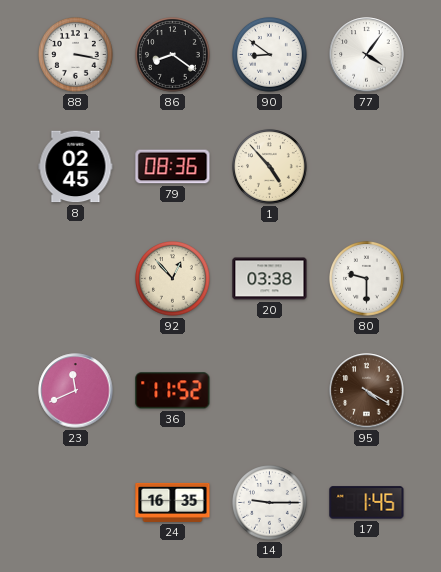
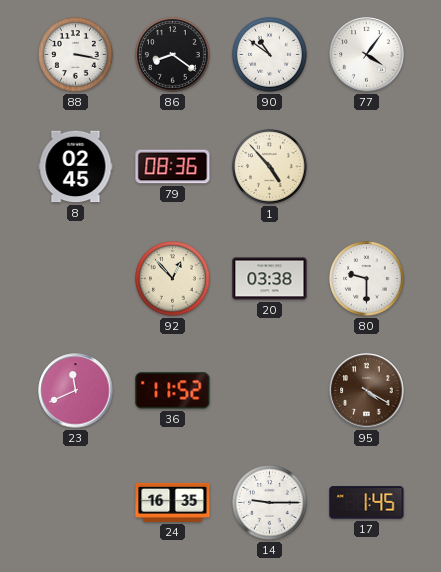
90: 8:51 -> 10:51 (270, 55)
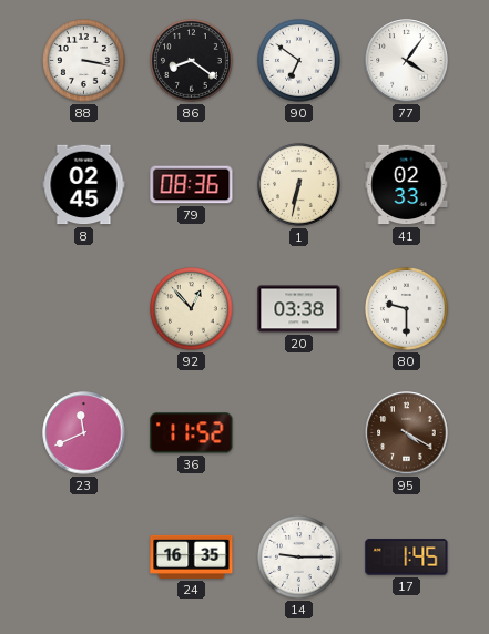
90: 10:51 -> 6:51 (299, 61)
1: 4:53 -> 6:32 (299, 185)
41: none -> 02:33 (407, 185)
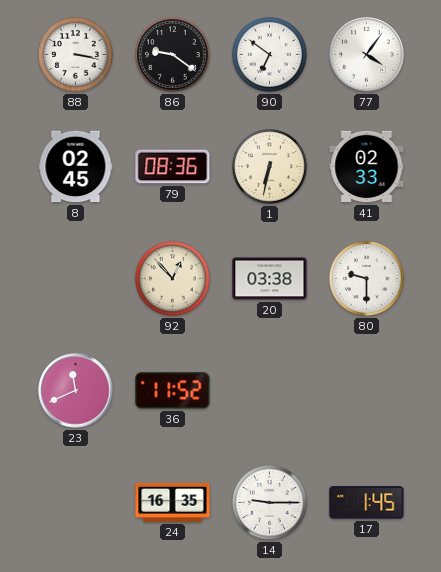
86: 8:21 -> 9:21 (173, 55)
95: 4:20 -> none (407, 433)
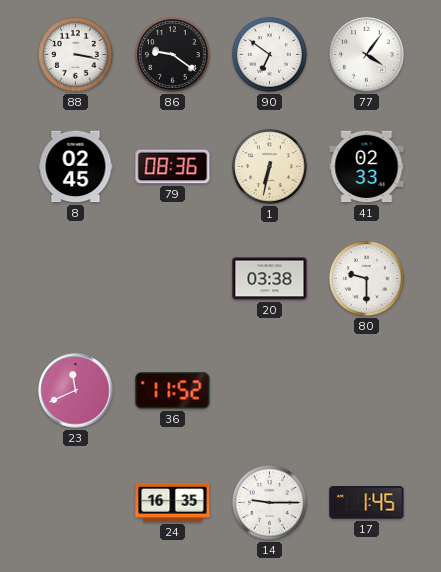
92: 12:53 -> none (173, 279)
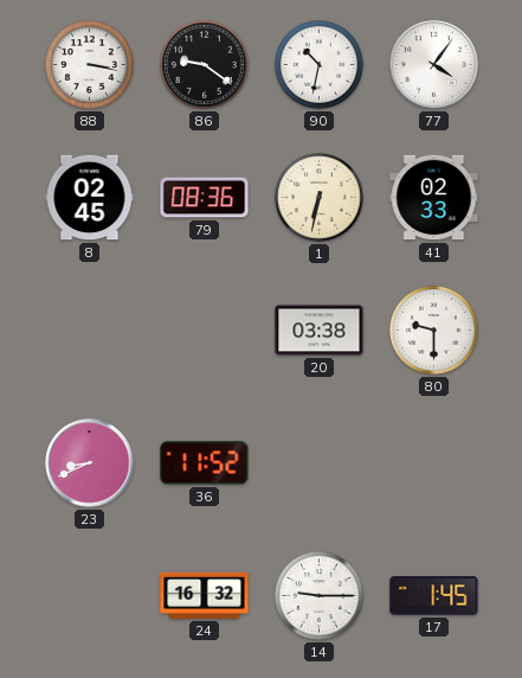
90: 6:51 -> 10:32 (320, 65)
23: 11:41 -> 8:41 (90, 463)
24: 16:35 -> 16:32 (205, 595)
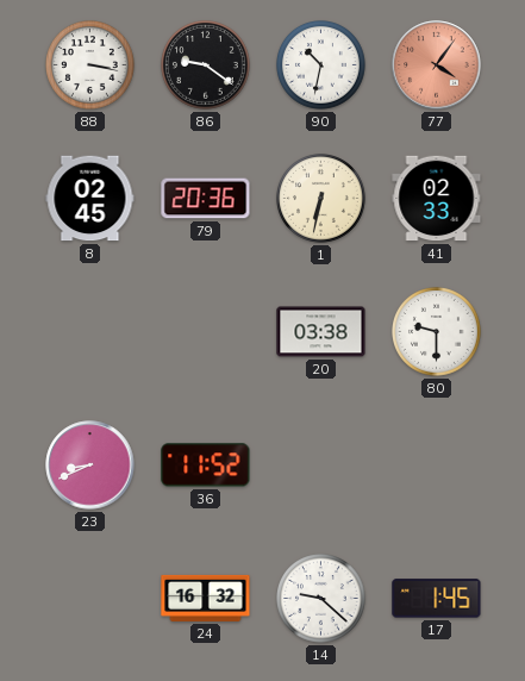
77 dial: white -> salmon (437, 65)
79: 08:36 -> 20:36 (206, 199)
14: 9:15 -> 9:22 (321, 599)
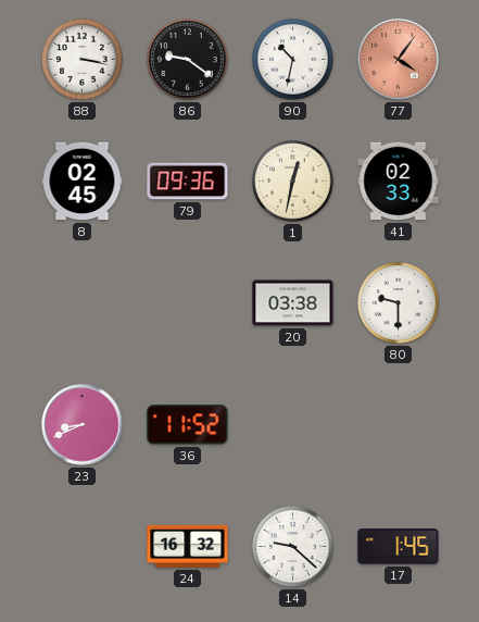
79: 20:36 -> 09:36 (188, 182)
1: 6:32 -> 12:32 (293, 182)
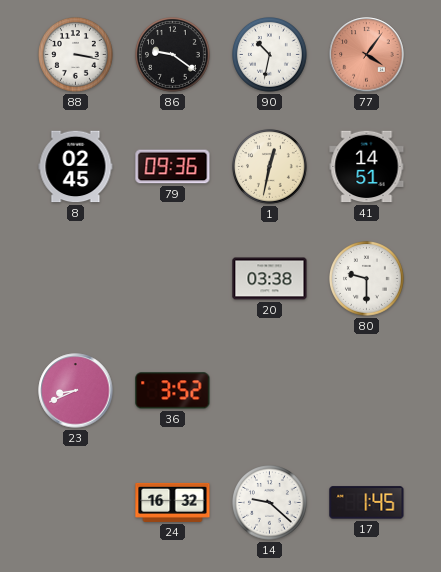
41: 02:33 -> 14:51 (367, 167)
36: 11:52 -> 3:52 (173, 391)
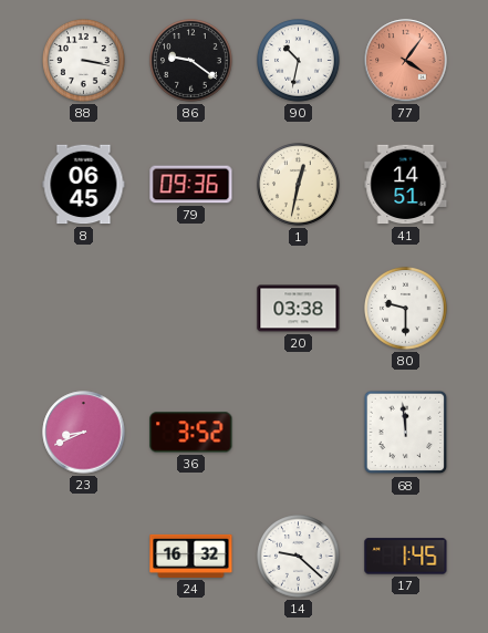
8: 02:45 -> 06:45 (84, 185)
68: none -> 11:59 (406, 433)
